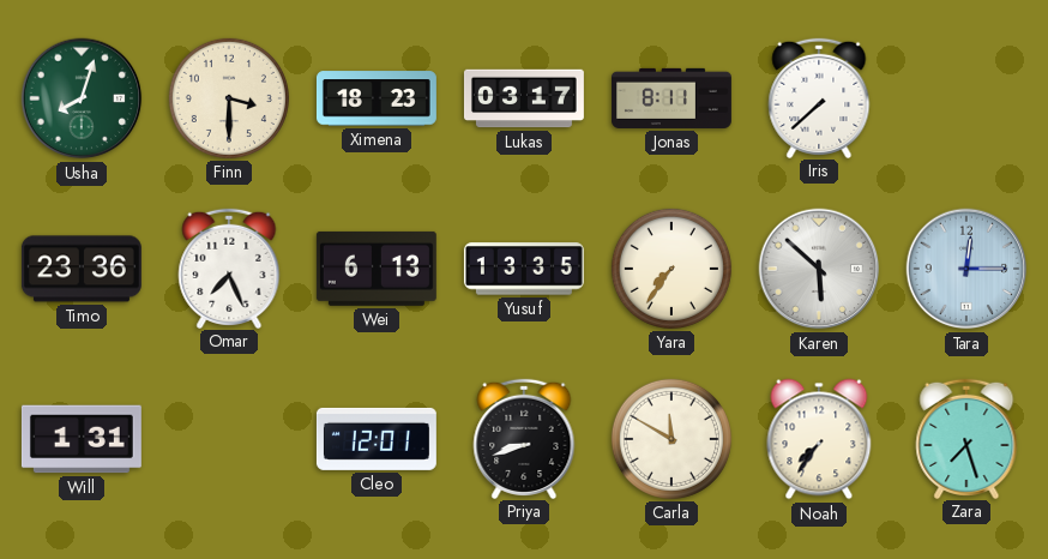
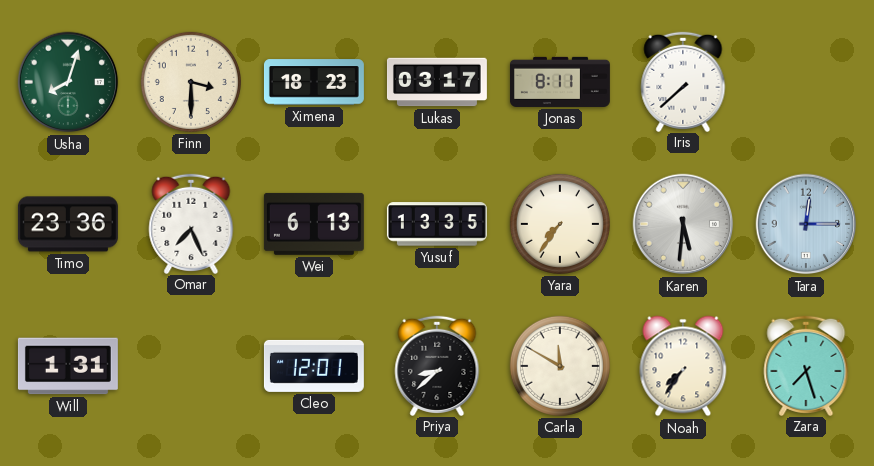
Karen: 5:52 -> 5:31 (683, 224)
Priya: 8:42 -> 8:38 (437, 365)
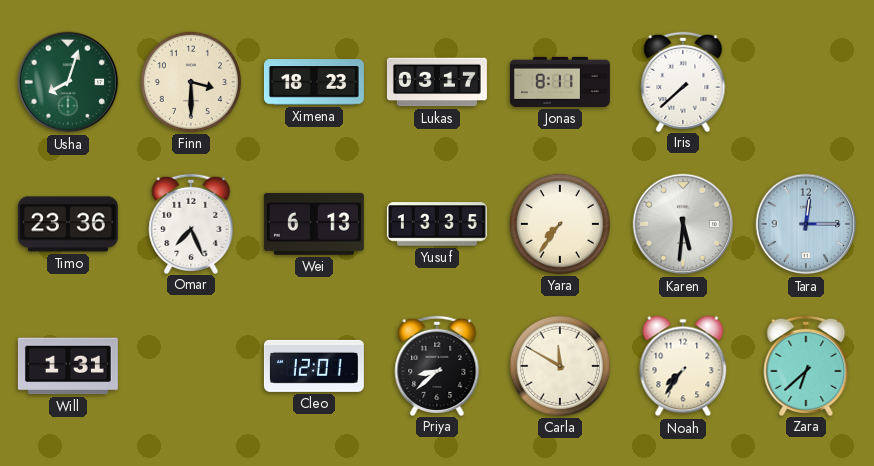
Zara: 7:27 -> 6:38 (806, 365)
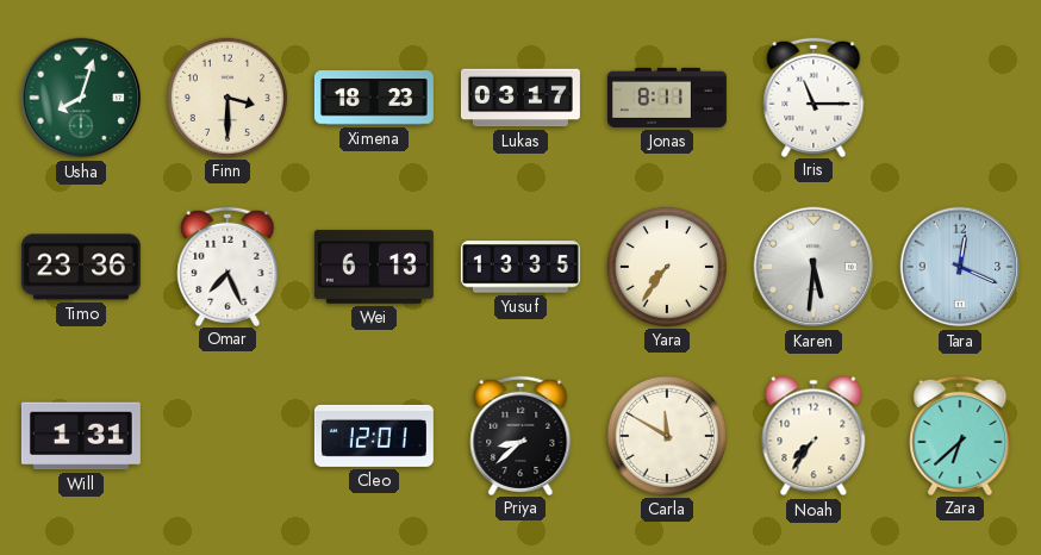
Iris: 7:38 -> 11:15 (814, 96)
Tara: 12:15 -> 12:19 (960, 267)
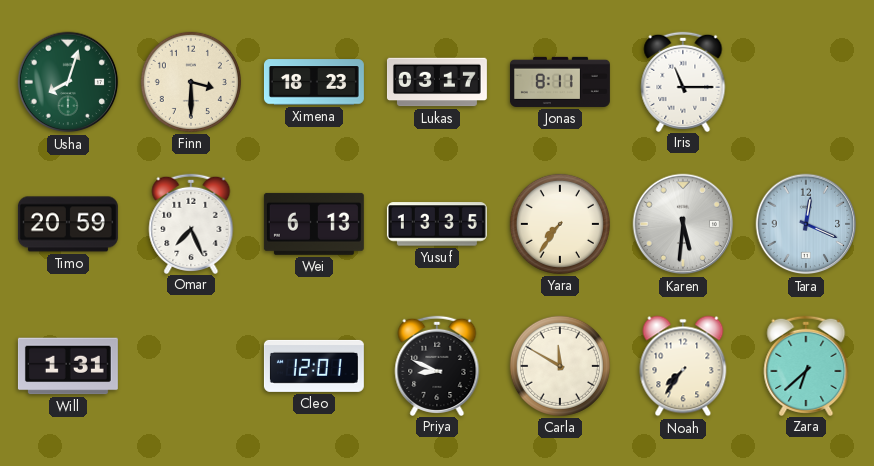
Timo: 23:36 -> 20:59 (68, 224)
Priya: 8:38 -> 8:49 (437, 365)
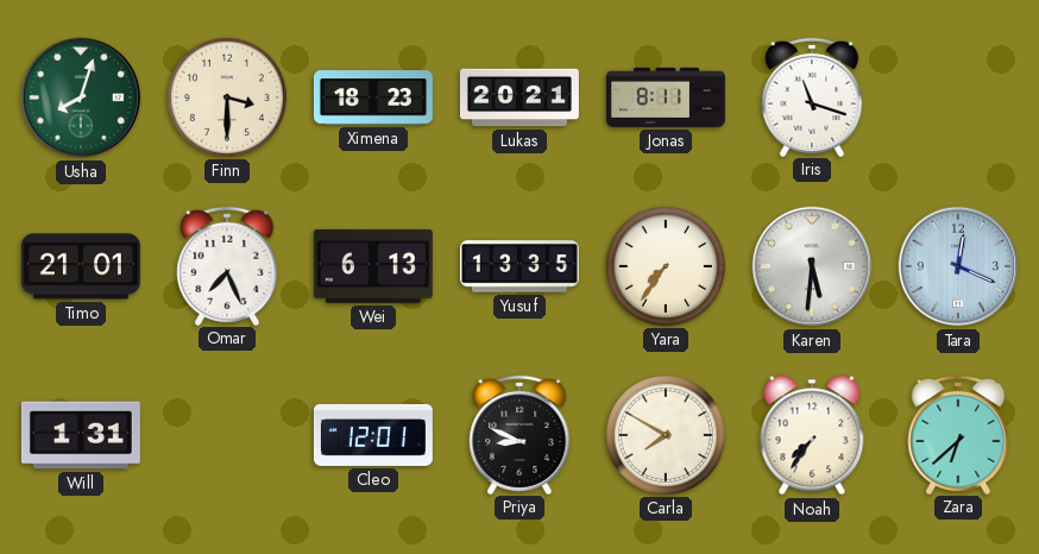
Lukas: 03:17 -> 20:21 (519, 97)
Iris: 11:15 -> 11:18 (812, 96)
Timo: 20:59 -> 21:01 (81, 266)
Carla: 11:50 -> 7:50 (666, 435)
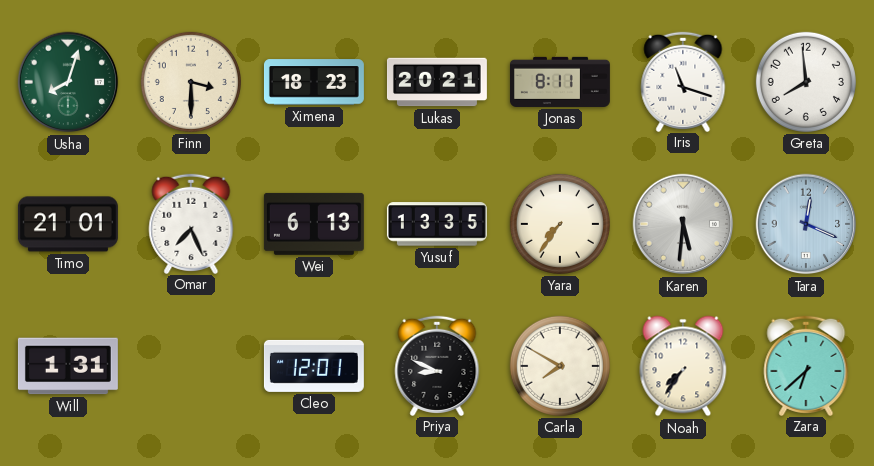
Greta: none -> 7:59 (806, 82)
